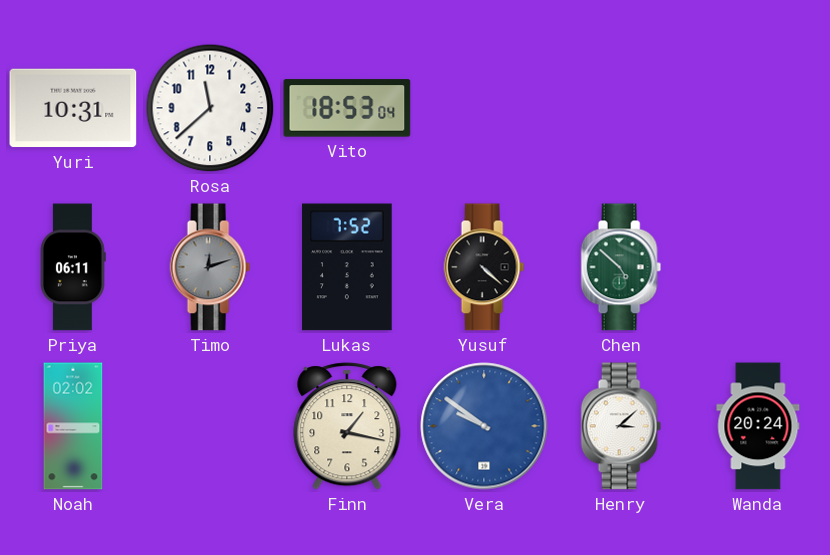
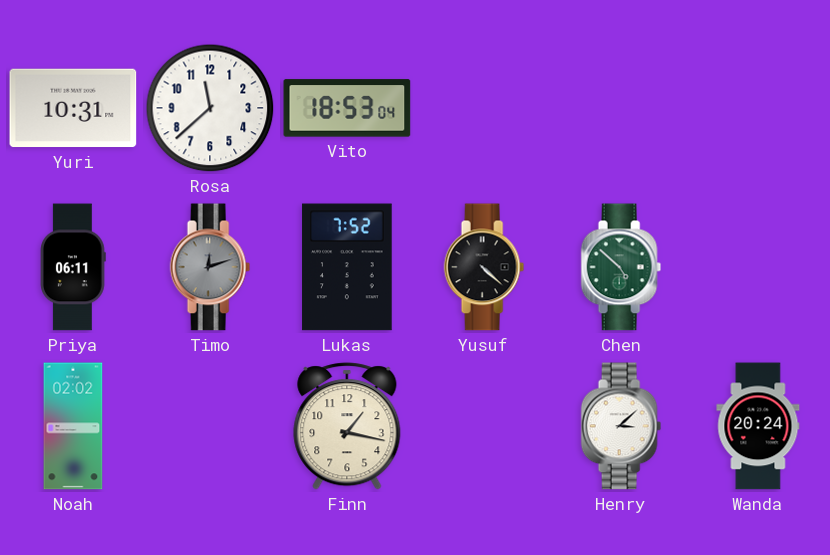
Vera: 9:51 -> none (484, 426)
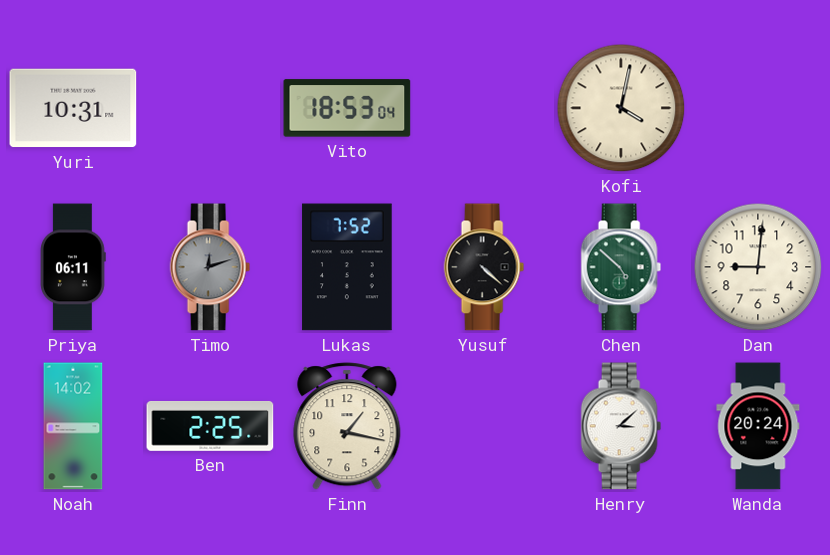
Rosa: 11:38 -> none (210, 108)
Kofi: none -> 4:02 (621, 108)
Dan: none -> 9:01 (758, 267)
Noah: 02:02 -> 14:02 (73, 426)
Ben: none -> 2:25 (210, 426)
